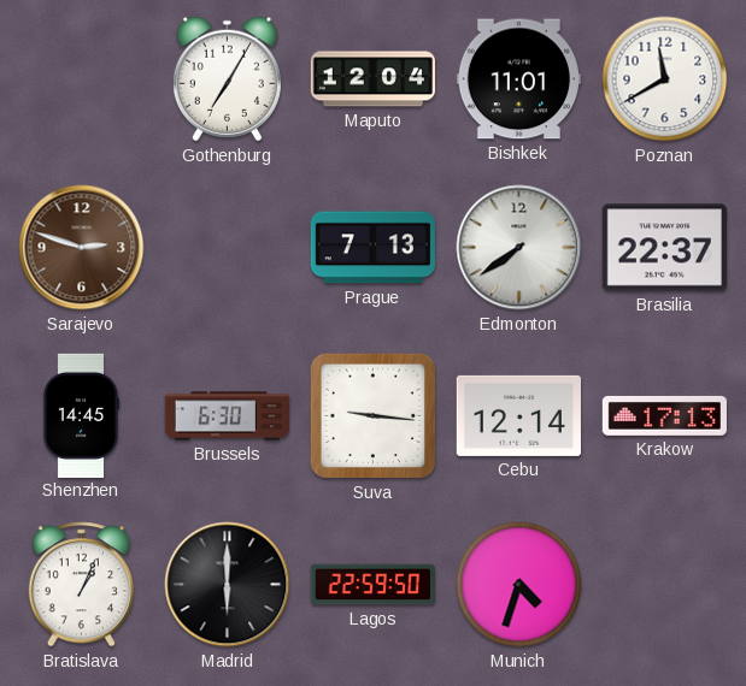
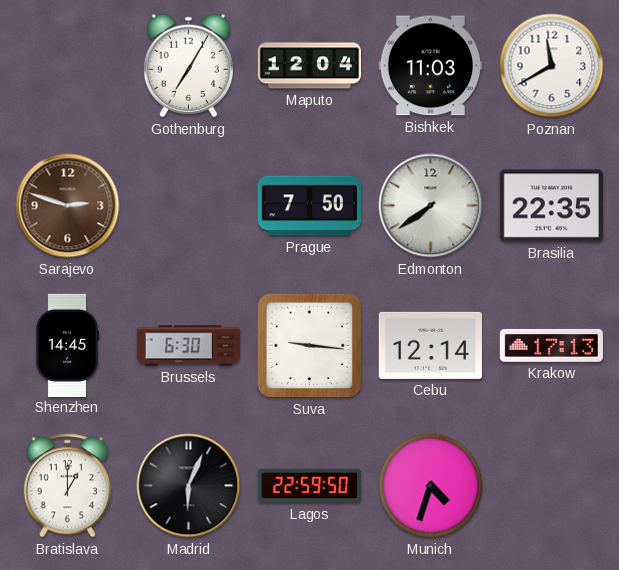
Bishkek: 11:01 -> 11:03 (430, 66)
Prague: 7:13 -> 7:50 (309, 206)
Brasilia: 22:37 -> 22:35 (551, 206)
Bratislava: 1:04 -> 1:00 (67, 486)
Madrid: 6:00 -> 6:04 (189, 486)
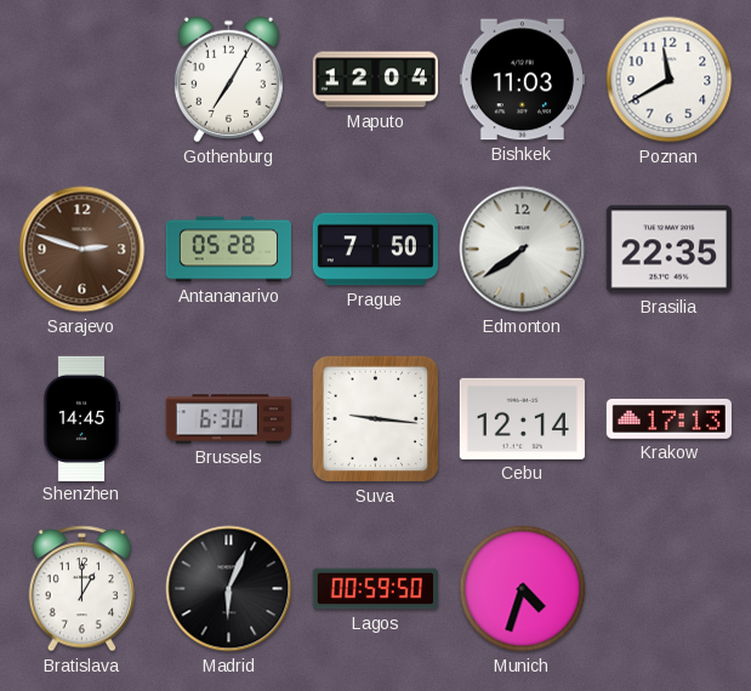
Antananarivo: none -> 05:28 (228, 250)
Lagos: 22:59 -> 00:59 (375, 589)
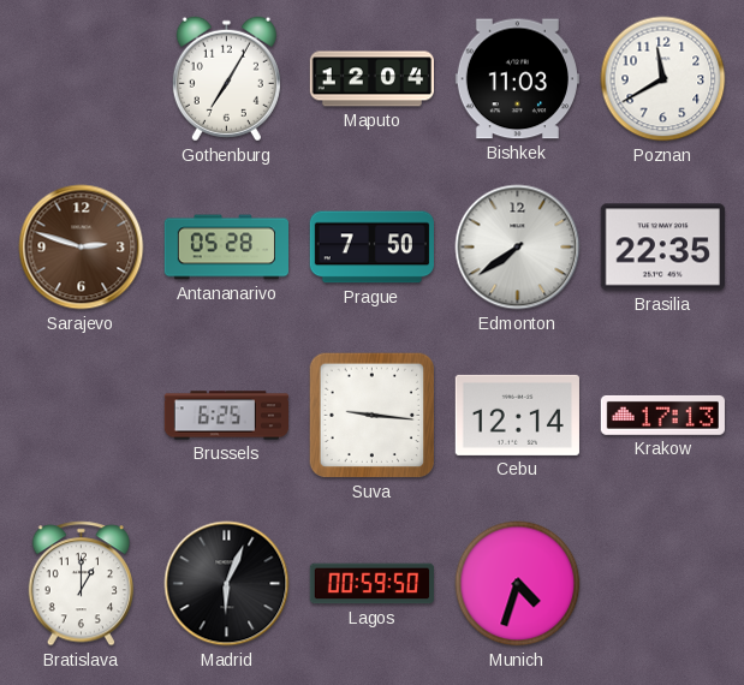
Shenzhen: 14:45 -> none (81, 418)
Brussels: 6:30 -> 6:25 (226, 416)
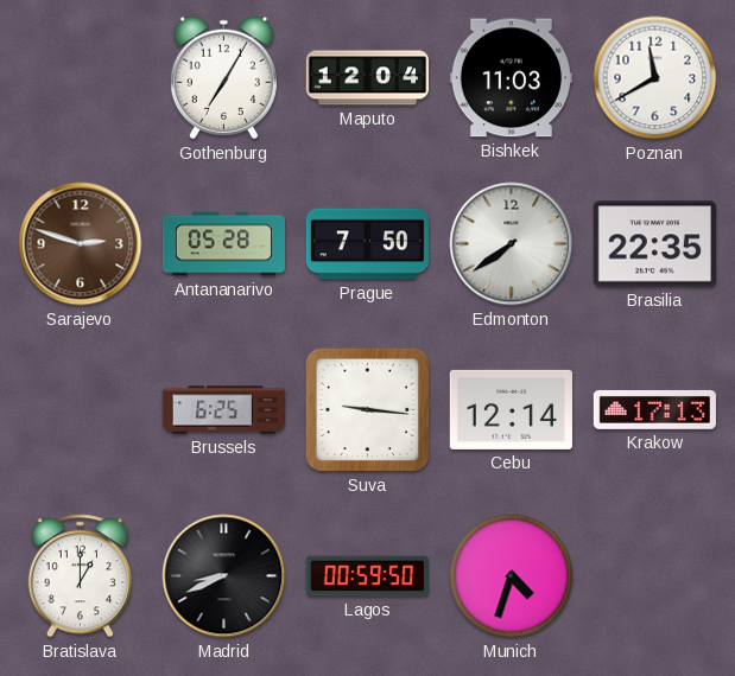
Madrid: 6:04 -> 8:41 (224, 576)
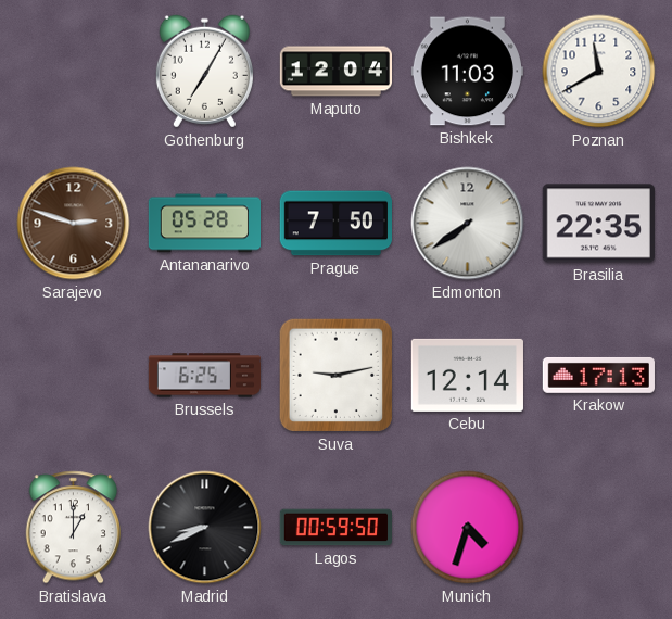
Suva: 9:16 -> 9:13 (337, 376)
